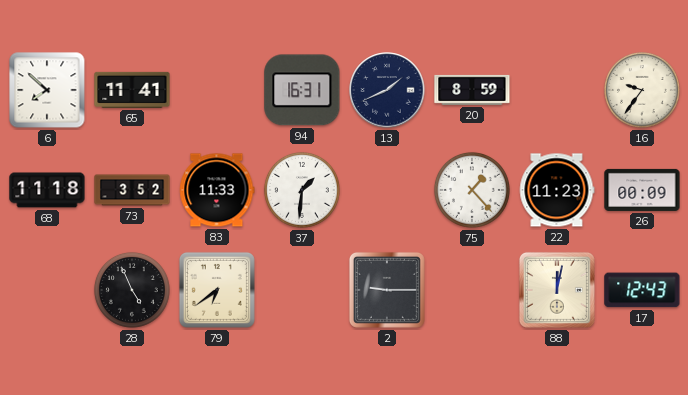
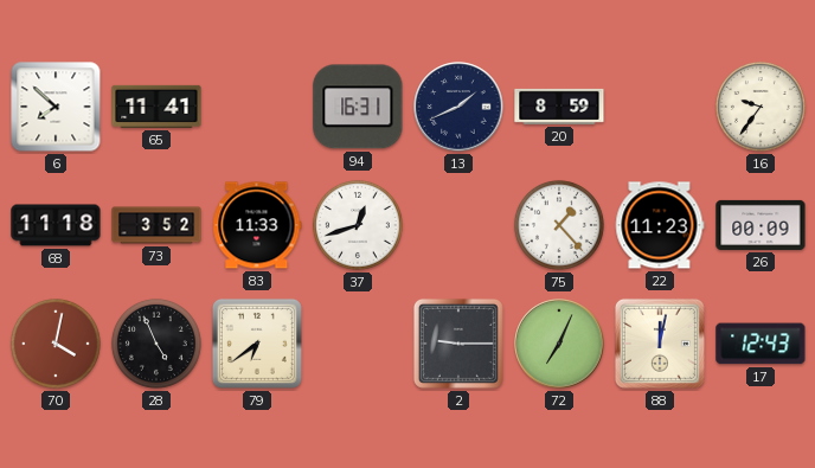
37: 1:31 -> 12:42 (358, 225)
70: none -> 4:02 (56, 344)
72: none -> 7:04 (559, 344)
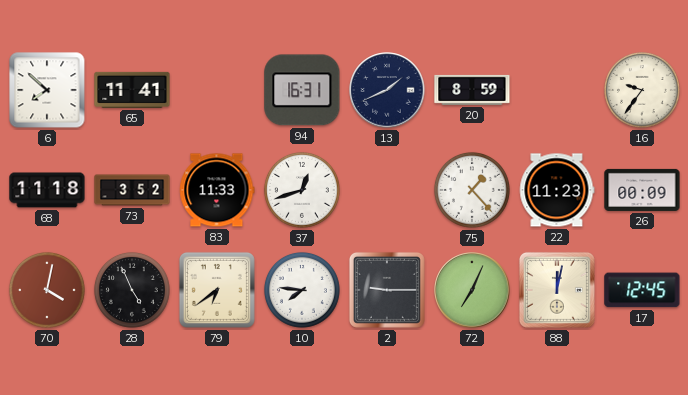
10: none -> 7:46 (302, 290)
17: 12:43 -> 12:45 (642, 290)
